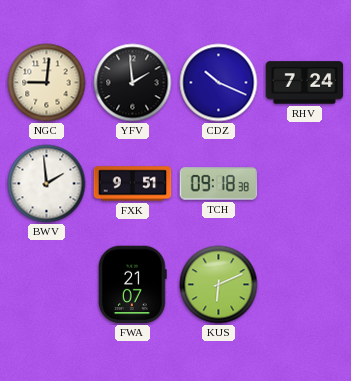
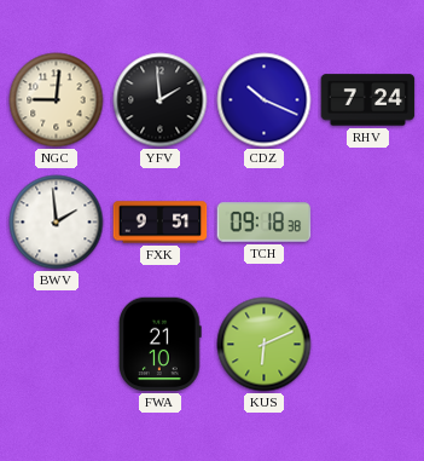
FWA: 21:07 -> 21:10 (161, 345)
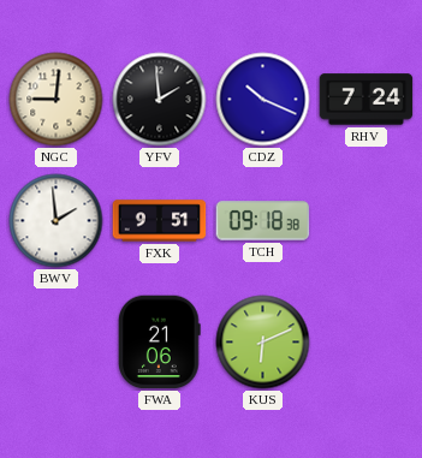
FWA: 21:10 -> 21:06 (160, 343)
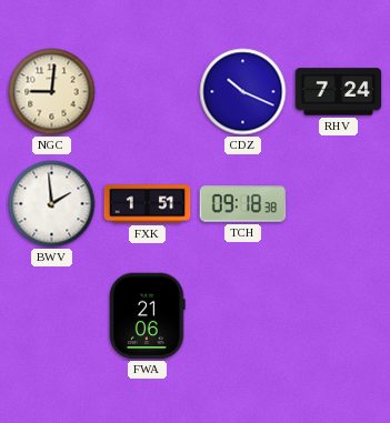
YFV: 1:59 -> none (160, 100)
FXK: 9:51 -> 1:51 (148, 204)
KUS: 6:11 -> none (263, 343)
